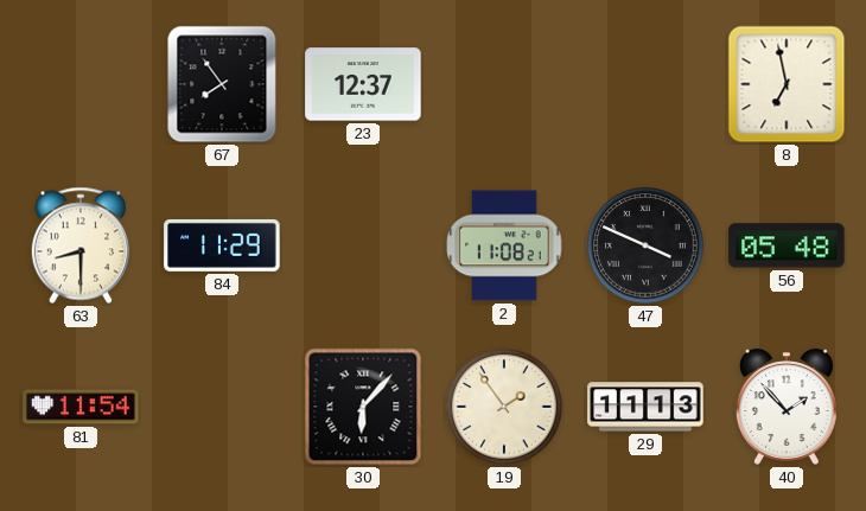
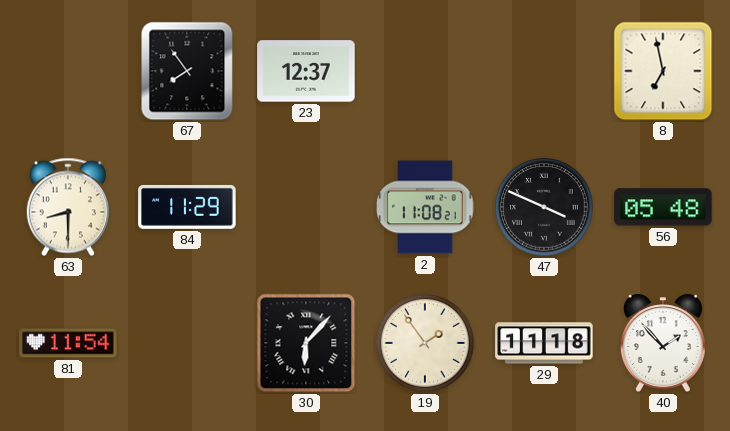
29: 11:13 -> 11:18 (544, 343)
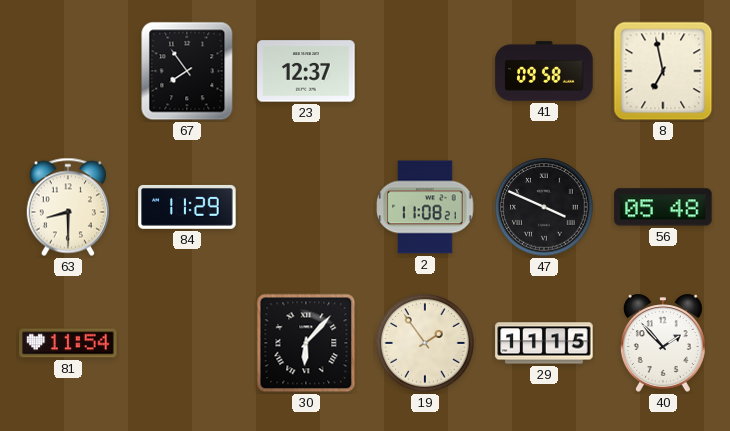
41: none -> 09:58 (544, 71)
29: 11:18 -> 11:15 (544, 343)
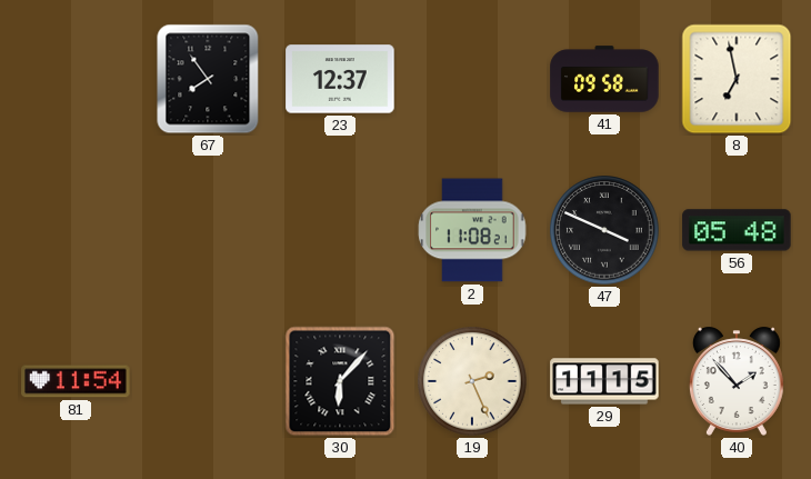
63: 8:30 -> none (67, 207)
84: 11:29 -> none (187, 207)
19: 1:54 -> 2:26 (472, 381)
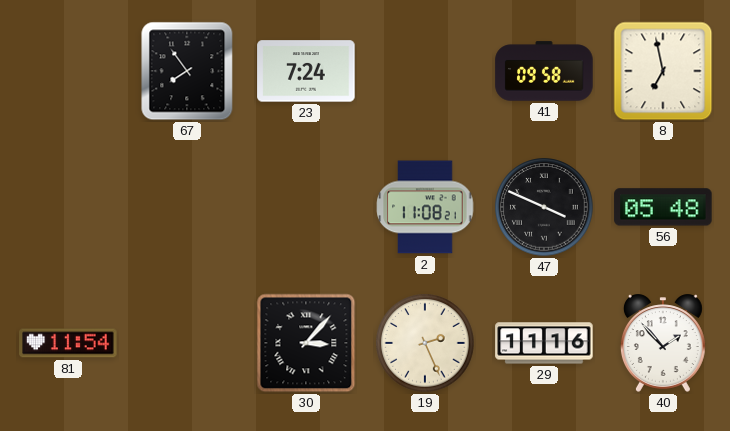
23: 12:37 -> 7:24 (306, 71)
30: 6:07 -> 3:07 (306, 343)
29: 11:15 -> 11:16 (544, 343)
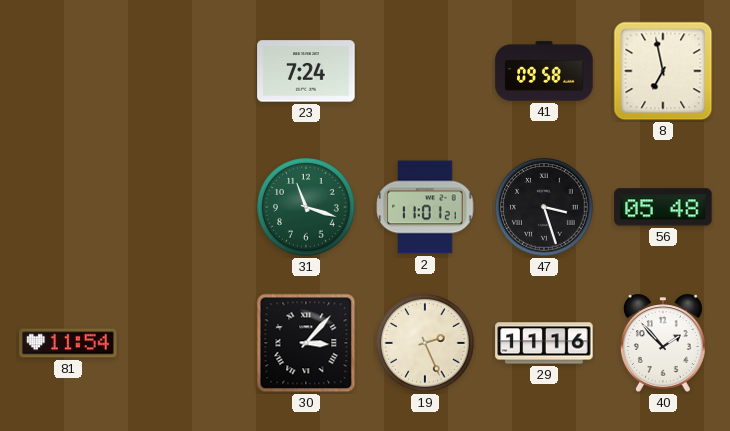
67: 7:54 -> none (187, 71)
31: none -> 11:18 (306, 207)
2: 11:08 -> 11:01 (425, 207)
47: 3:49 -> 3:27 (544, 207)
